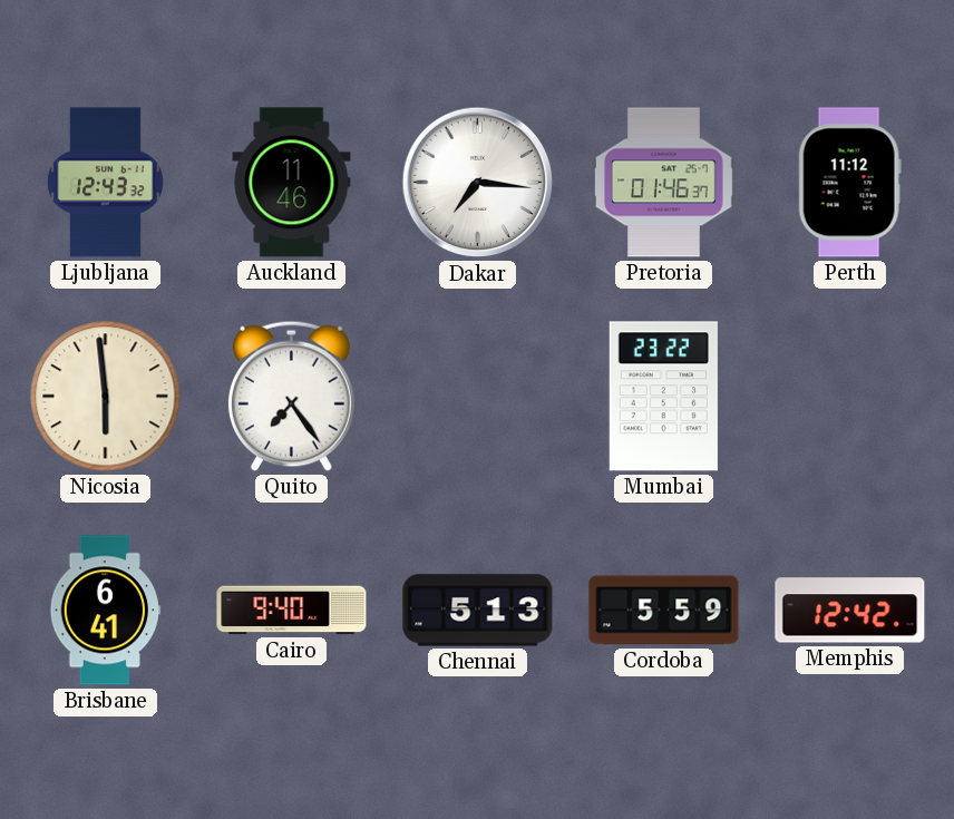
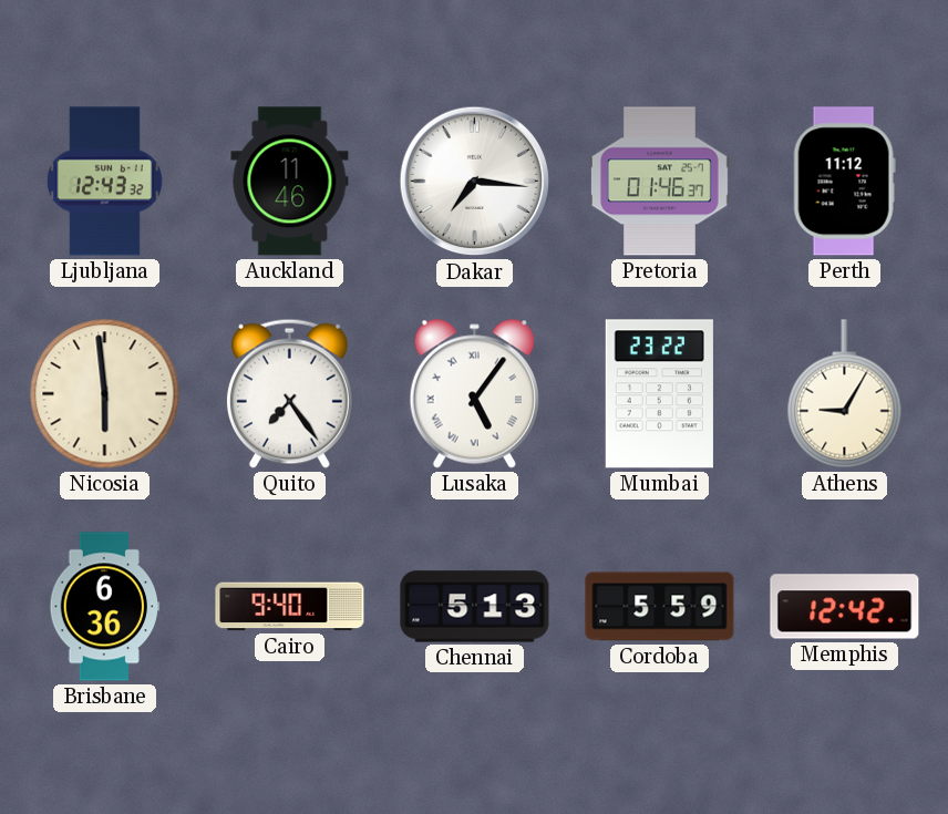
Lusaka: none -> 5:06 (474, 393)
Athens: none -> 9:05 (845, 394)
Brisbane: 6:41 -> 6:36 (105, 607)
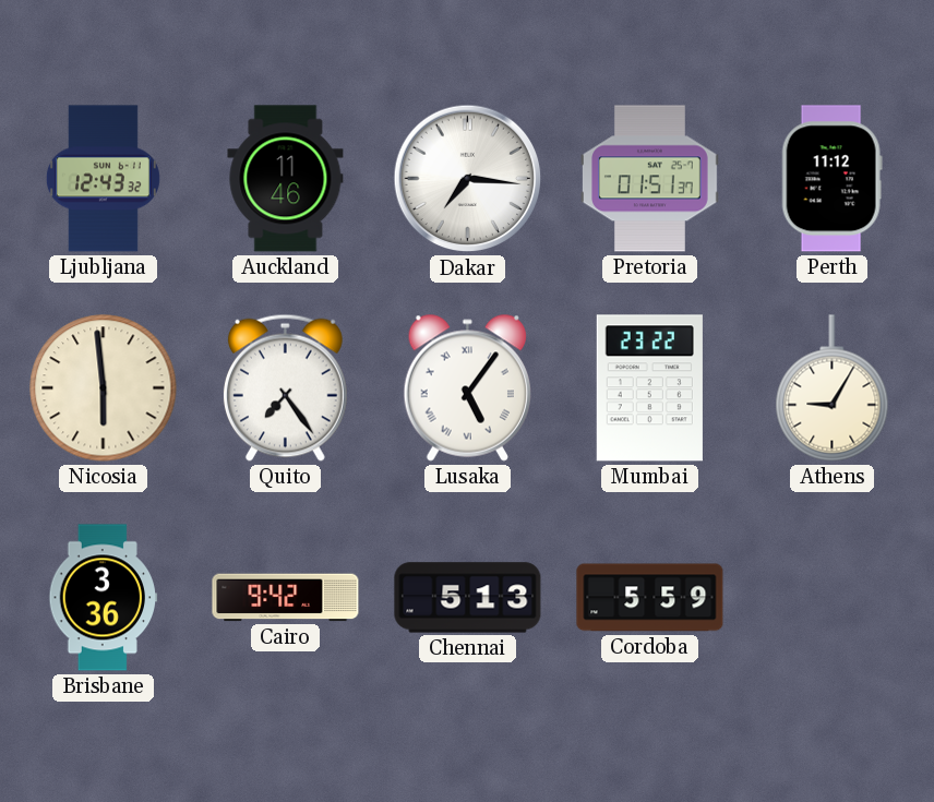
Pretoria: 01:46 -> 01:51 (649, 179)
Brisbane: 6:36 -> 3:36 (104, 598)
Cairo: 9:40 -> 9:42 (286, 598)
Memphis: 12:42 -> none (845, 607)
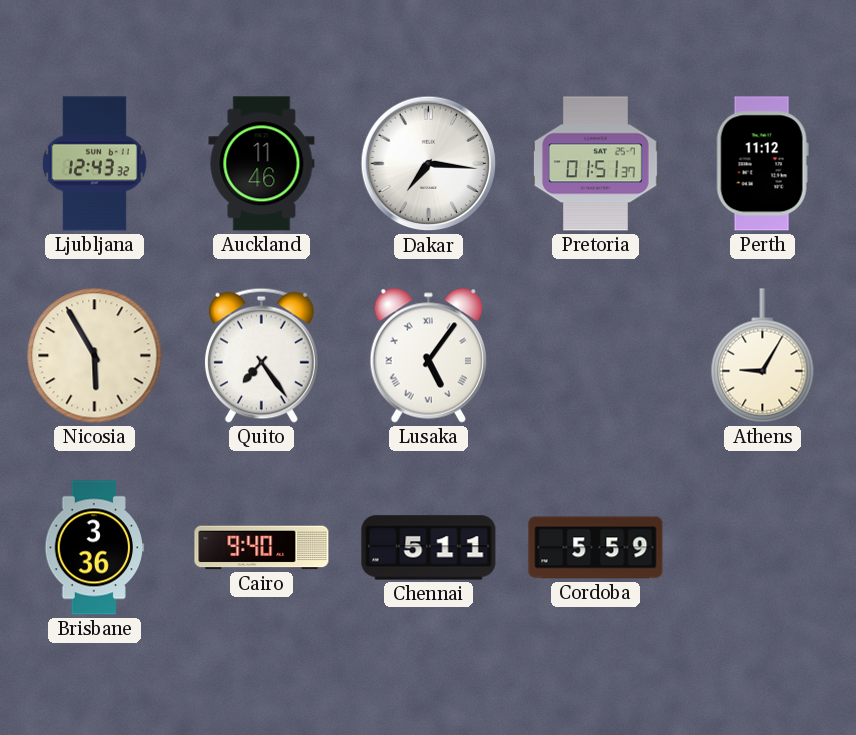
Nicosia: 5:59 -> 5:55 (95, 356)
Mumbai: 23:22 -> none (649, 388)
Cairo: 9:42 -> 9:40 (262, 548)
Chennai: 5:13 -> 5:11 (429, 548)
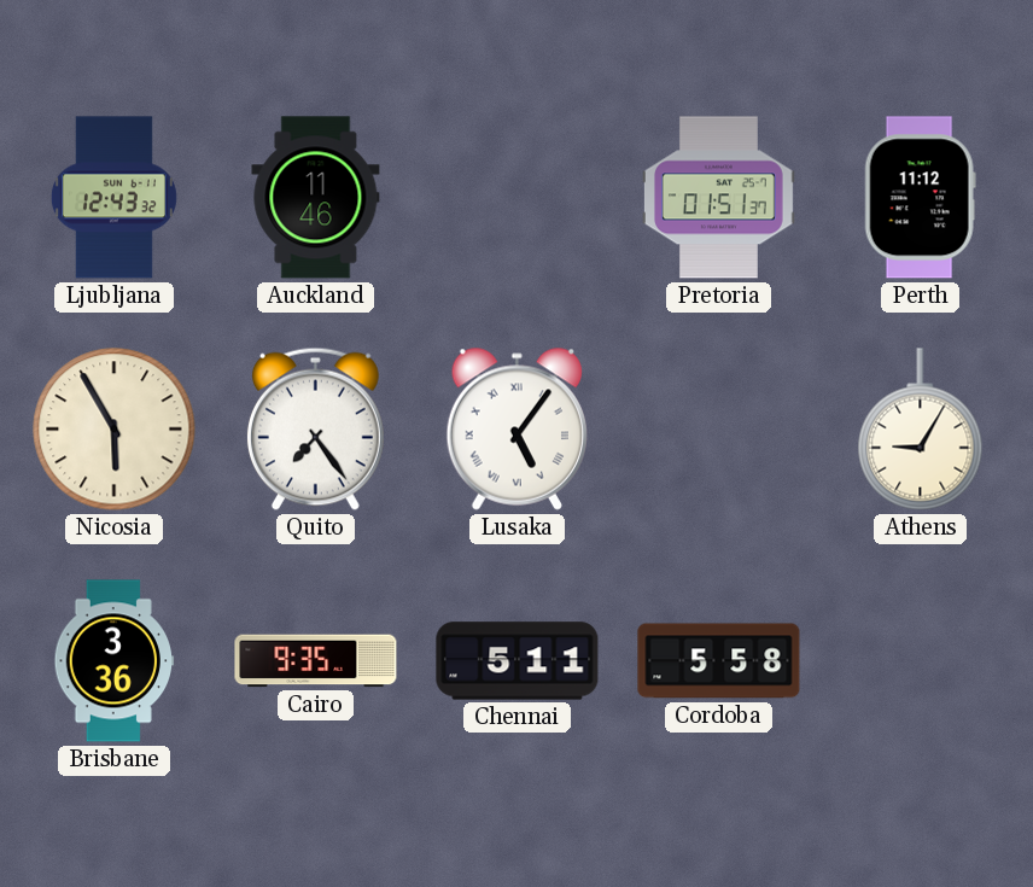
Dakar: 7:16 -> none (429, 164)
Cairo: 9:40 -> 9:35 (316, 661)
Cordoba: 5:59 -> 5:58 (719, 661)
